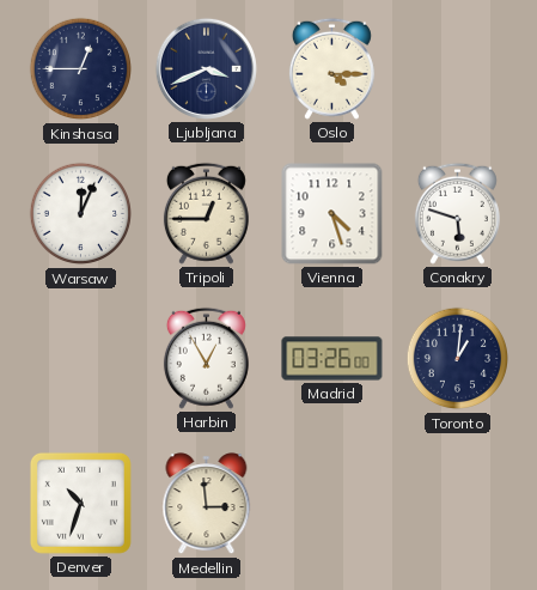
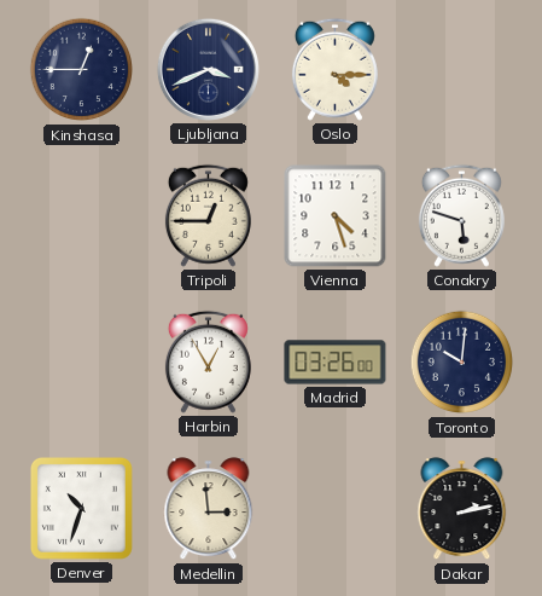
Warsaw: 12:04 -> none (81, 214)
Toronto: 1:01 -> 10:01 (462, 363)
Dakar: none -> 2:13 (462, 509)
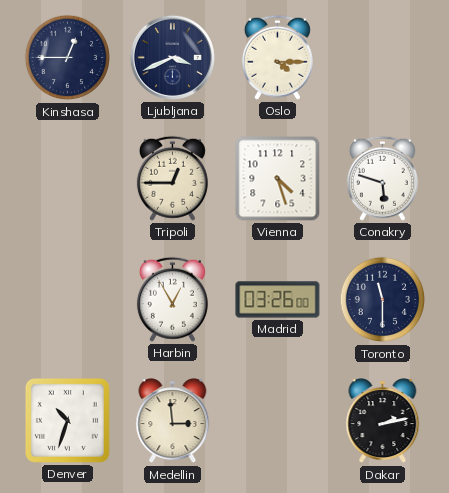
Toronto: 10:01 -> 11:30 (383, 300)
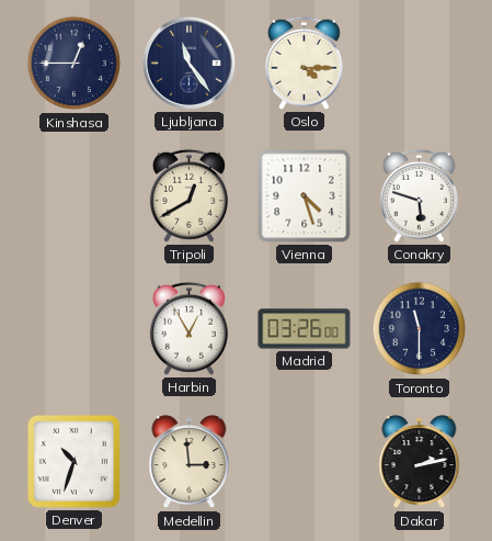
Ljubljana: 3:41 -> 11:24 (188, 63)
Tripoli: 12:45 -> 12:40 (188, 195)
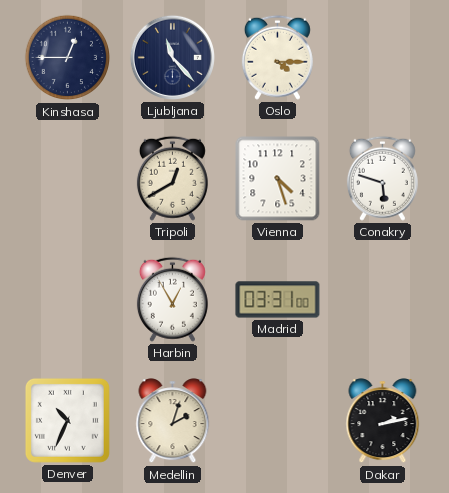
Ljubljana: 11:24 -> 11:23 (172, 57)
Madrid: 03:26 -> 03:31 (278, 300)
Toronto: 11:30 -> none (420, 329)
Denver: 10:33 -> 10:34 (67, 420)
Medellin: 2:59 -> 2:03 (173, 421)
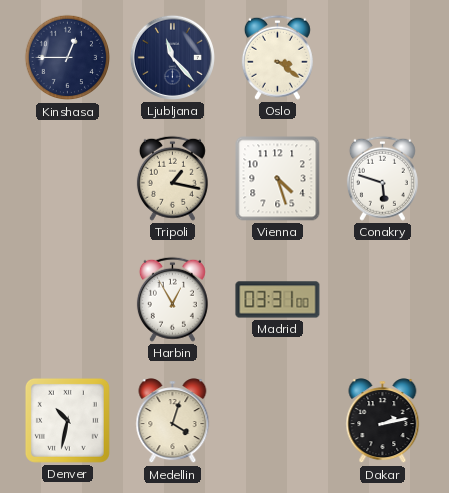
Oslo: 4:15 -> 3:21 (277, 57)
Tripoli: 12:40 -> 1:17 (172, 178)
Denver: 10:34 -> 10:32 (67, 420)
Medellin: 2:03 -> 4:03 (173, 421)
